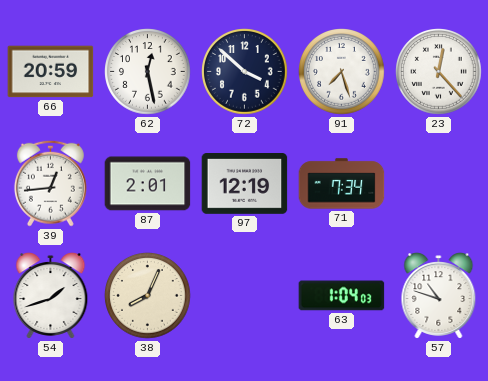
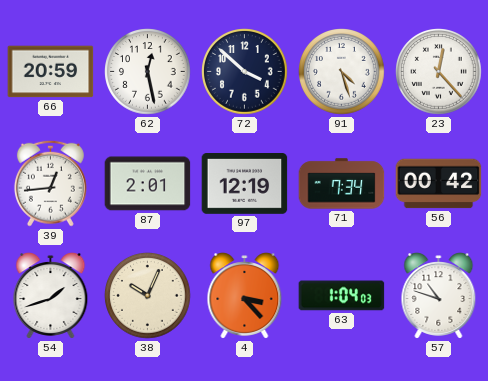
91: 7:27 -> 4:27 (342, 72)
56: none -> 00:42 (439, 184)
38: 8:04 -> 10:04 (148, 296)
4: none -> 3:23 (245, 296)
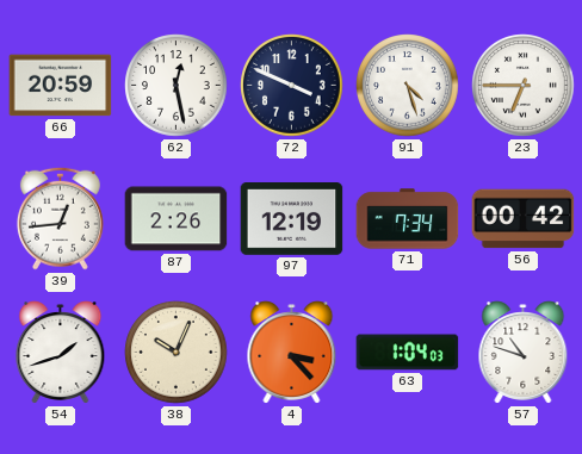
72: 3:52 -> 3:49 (292, 86)
23: 12:23 -> 6:45 (524, 86)
87: 2:01 -> 2:26 (177, 219)
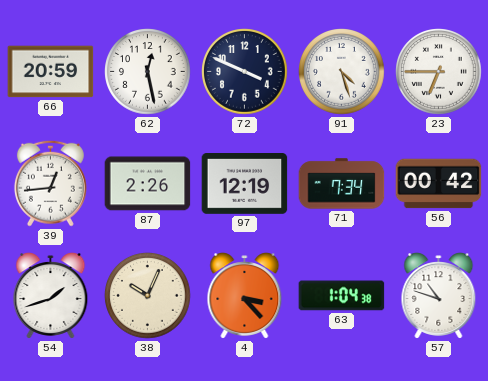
63: 1:04:03 -> 1:04:38 (342, 296)
